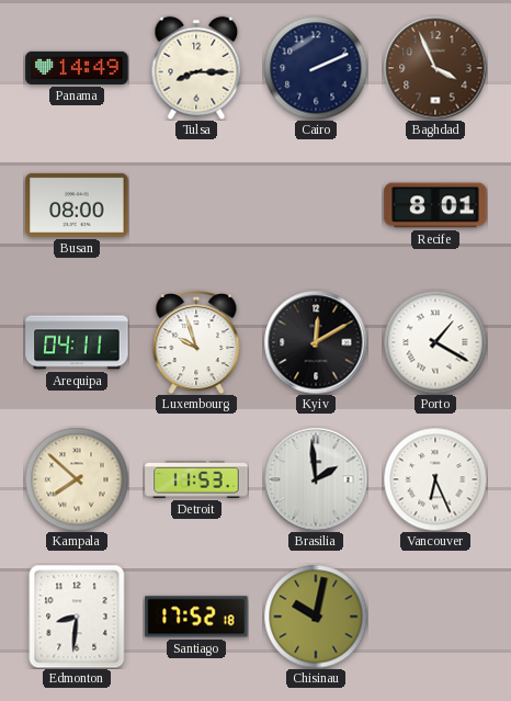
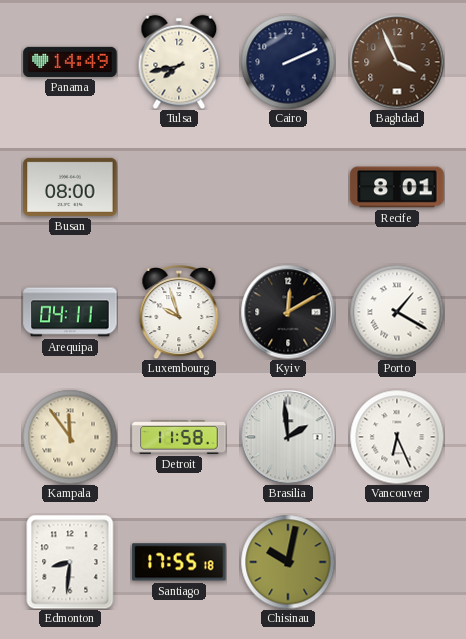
Tulsa: 8:15 -> 7:43 (179, 62)
Kampala: 7:52 -> 11:54 (70, 437)
Detroit: 11:53 -> 11:58 (179, 437)
Santiago: 17:52 -> 17:55 (179, 562)
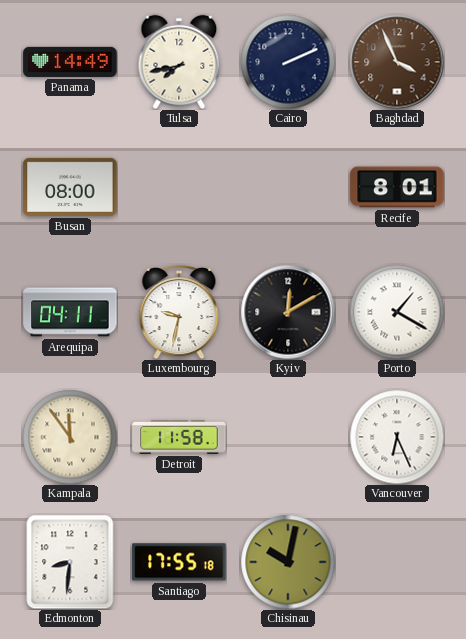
Luxembourg: 9:57 -> 9:32 (179, 313)
Brasilia: 1:59 -> none (288, 437)
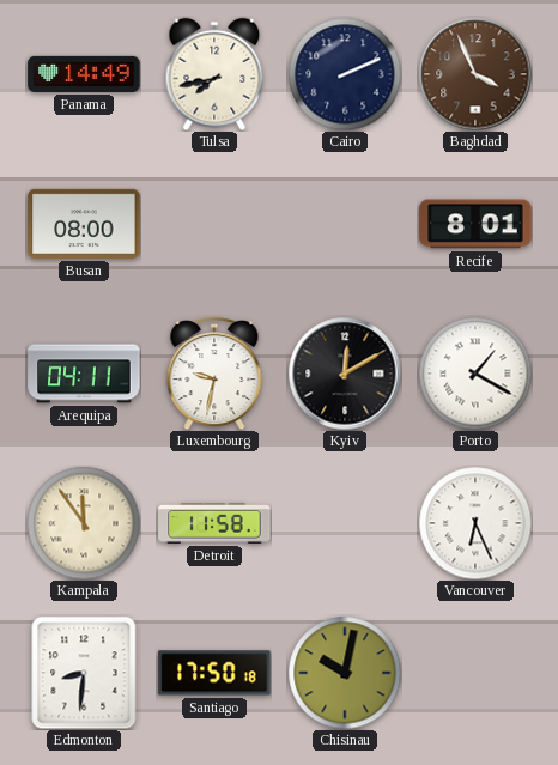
Santiago: 17:55 -> 17:50 (214, 673)
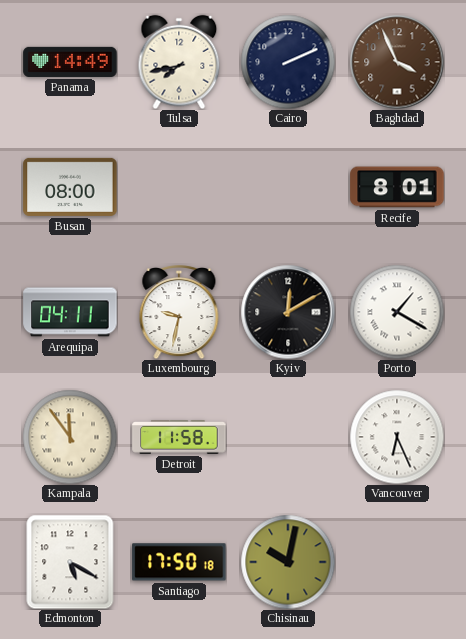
Edmonton: 8:31 -> 5:20 (70, 562)
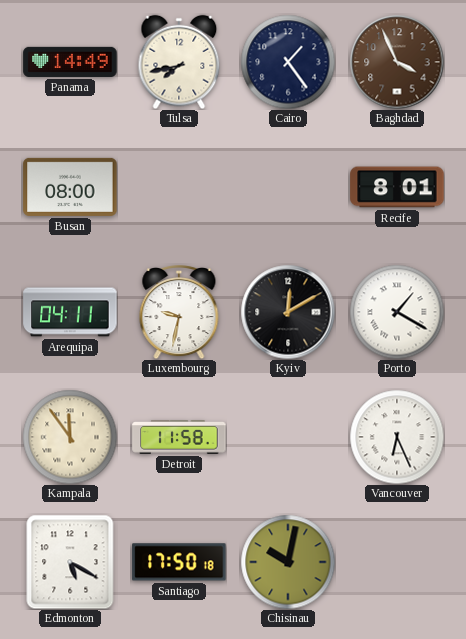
Cairo: 2:11 -> 1:24 (288, 62)
